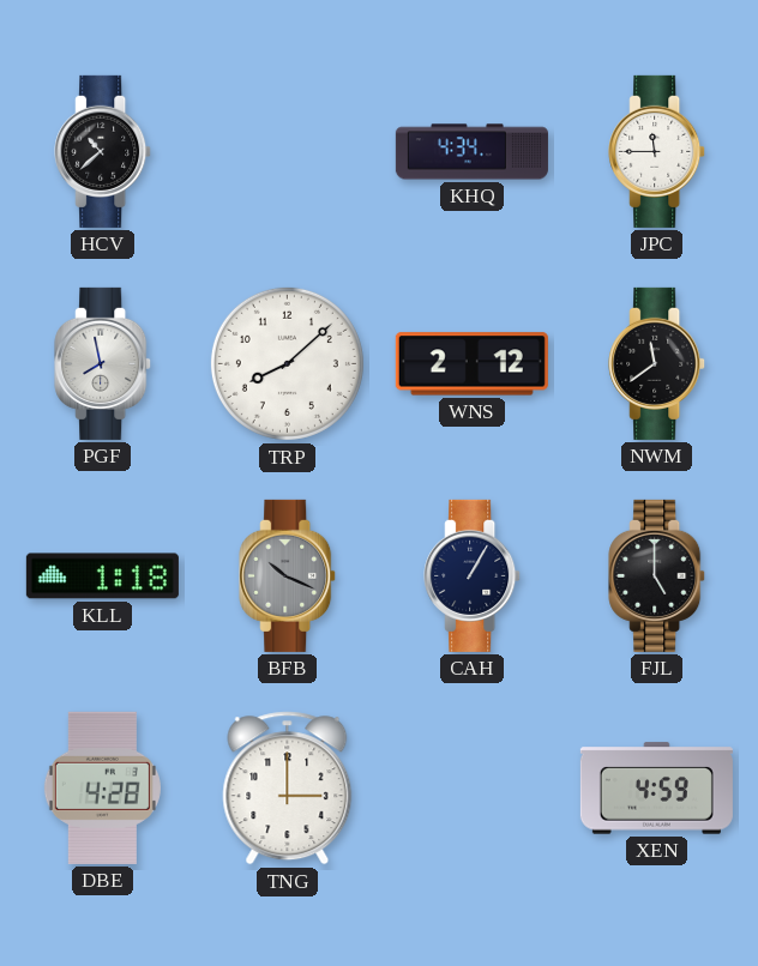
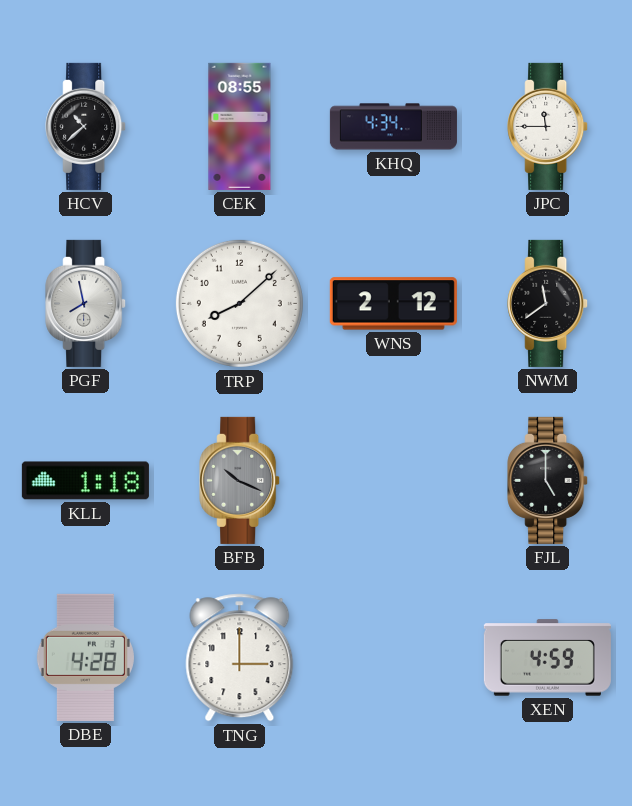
CEK: none -> 08:55 (240, 126)
CAH: 1:05 -> none (473, 575)
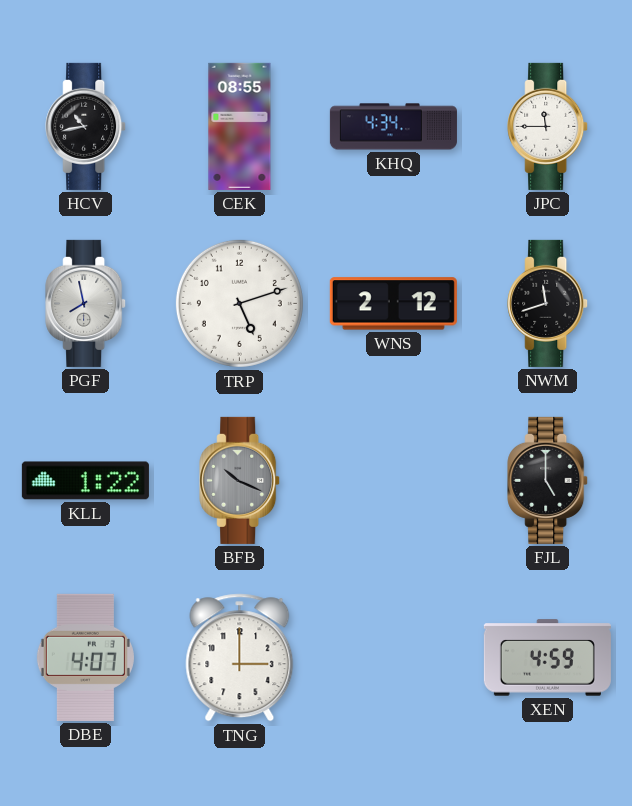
HCV: 10:38 -> 10:43 (86, 126)
TRP: 8:08 -> 5:12 (239, 303)
NWM: 11:39 -> 11:42 (548, 303)
KLL: 1:18 -> 1:22 (85, 481)
DBE: 4:28 -> 4:07 (85, 657)
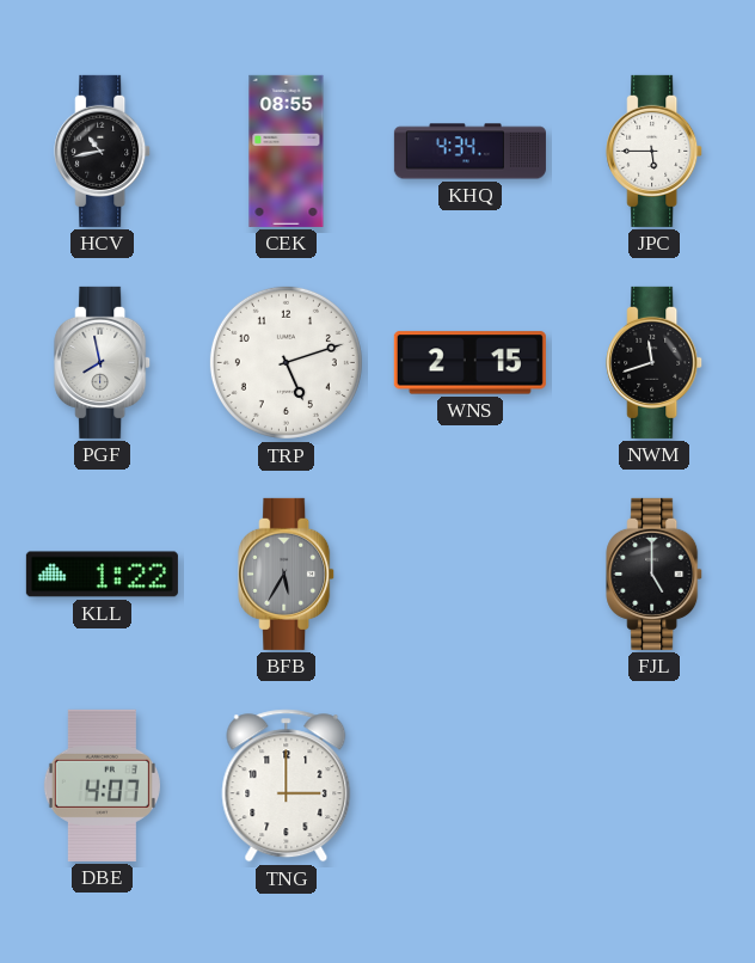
JPC: 11:45 -> 5:45 (655, 151)
WNS: 2:12 -> 2:15 (469, 363)
BFB: 10:19 -> 5:35 (287, 573)
XEN: 4:59 -> none (547, 658)
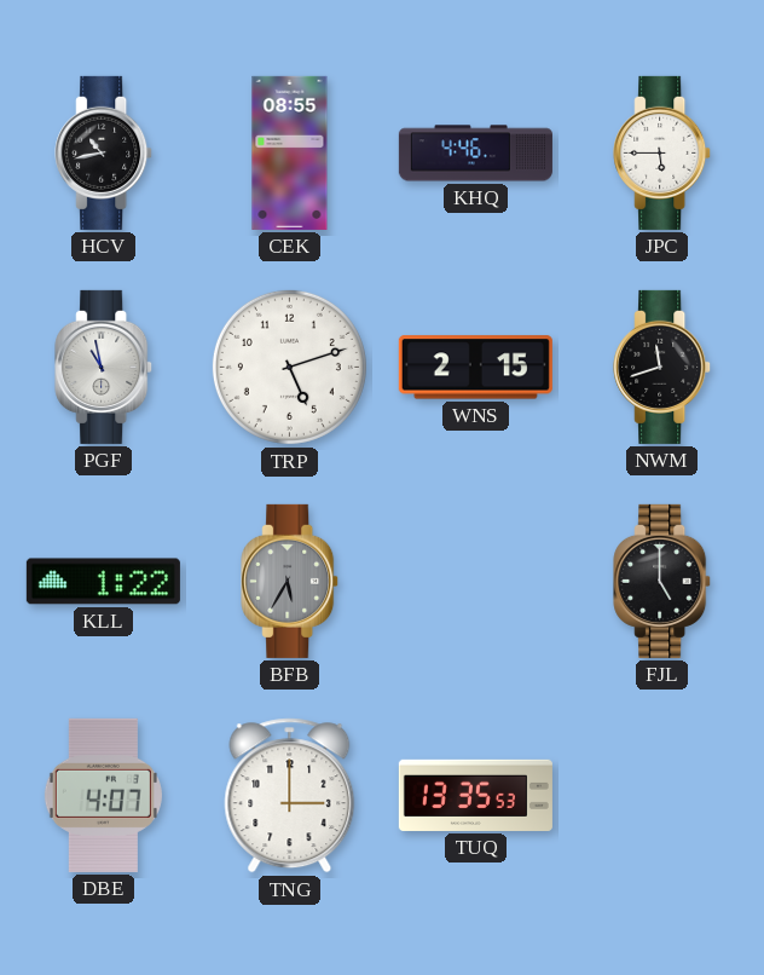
KHQ: 4:34 -> 4:46 (475, 154)
PGF: 7:58 -> 10:58 (104, 367)
TUQ: none -> 13:35 (475, 795)
